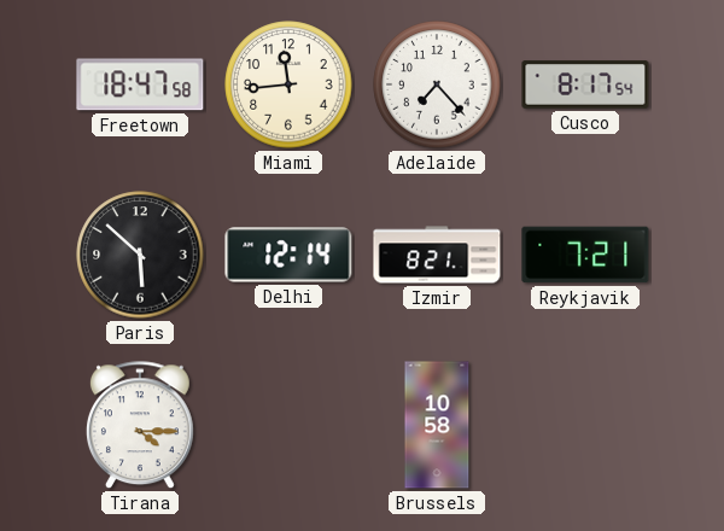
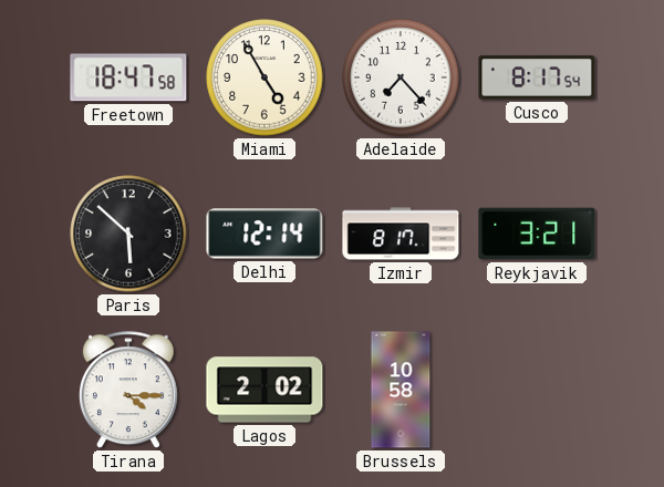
Miami: 11:44 -> 4:55 (264, 77)
Izmir: 8:21 -> 8:17 (401, 234)
Reykjavik: 7:21 -> 3:21 (537, 234)
Lagos: none -> 2:02 (264, 390)
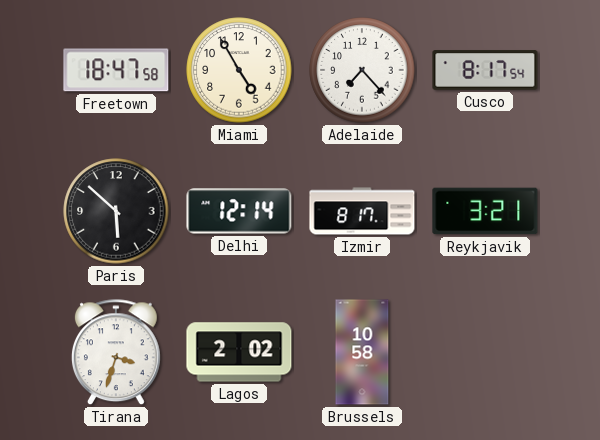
Tirana: 4:15 -> 3:33 (116, 353)
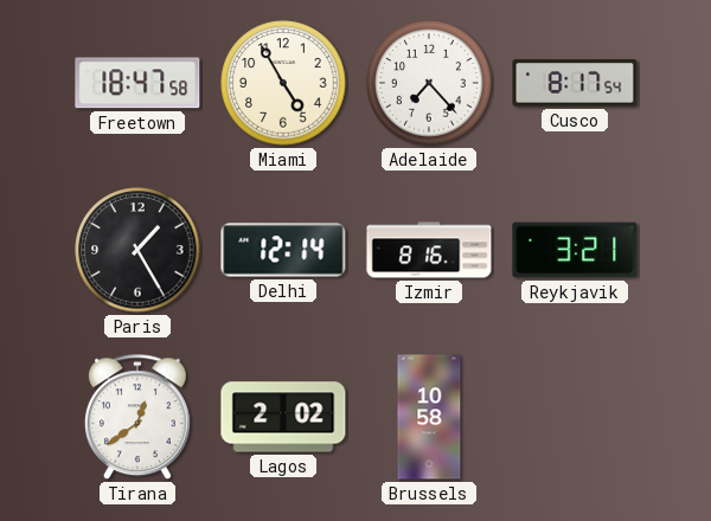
Paris: 5:52 -> 1:25 (137, 250)
Izmir: 8:17 -> 8:16 (429, 250)
Tirana: 3:33 -> 12:39 (137, 418)
